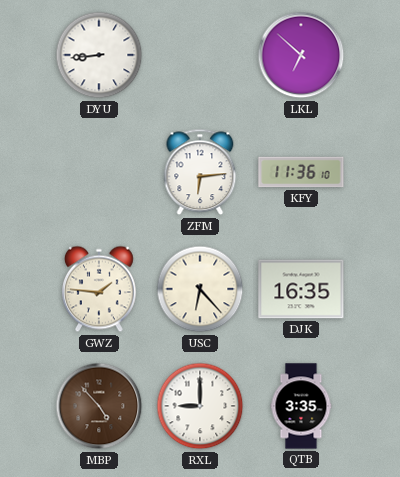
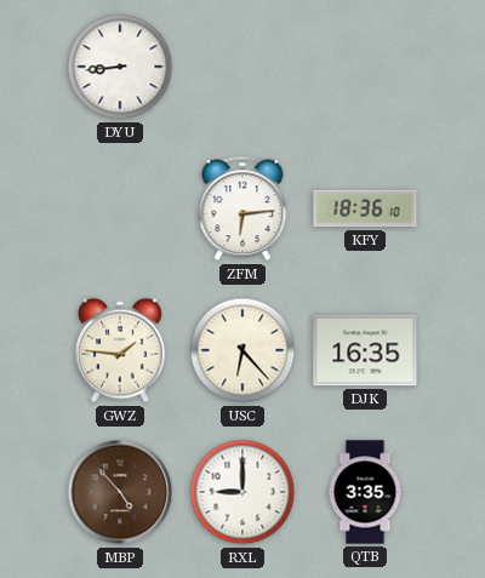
LKL: 6:52 -> none (301, 55)
KFY: 11:36 -> 18:36 (365, 208)
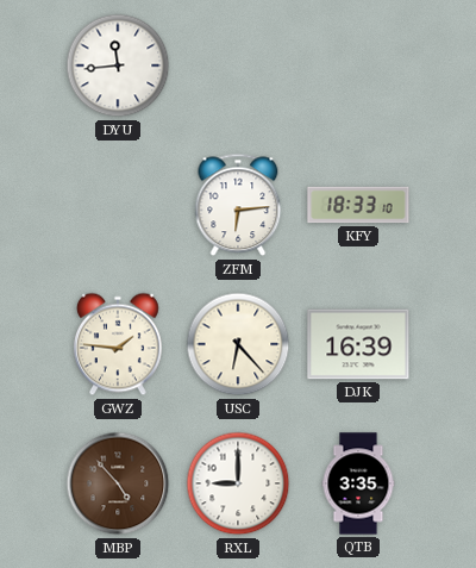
DYU: 8:44 -> 11:44 (118, 65)
KFY: 18:36 -> 18:33 (358, 205)
DJK: 16:35 -> 16:39 (358, 344)
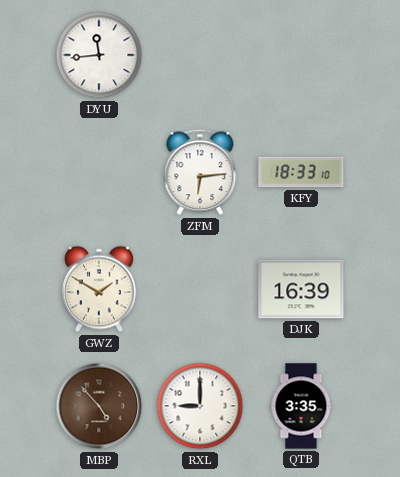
GWZ: 1:46 -> 1:50 (100, 289)
USC: 6:23 -> none (238, 344)
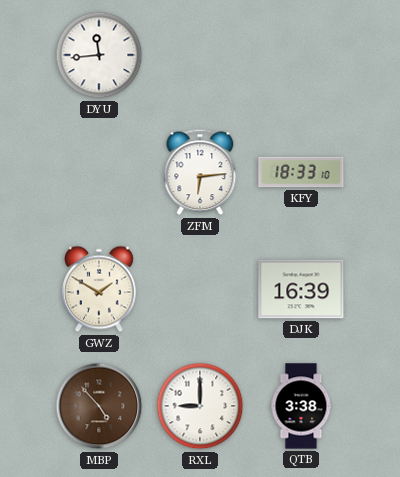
QTB: 3:35 -> 3:38 (301, 406)
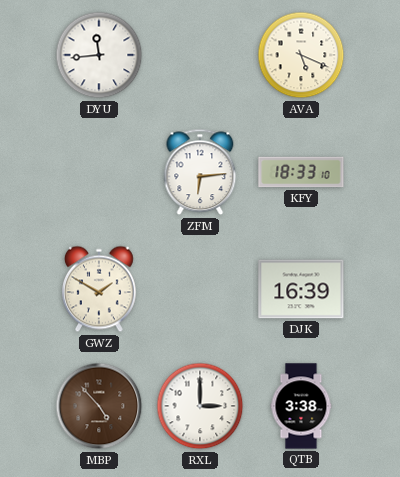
AVA: none -> 5:19 (301, 55)
RXL: 9:00 -> 3:00 (200, 406)
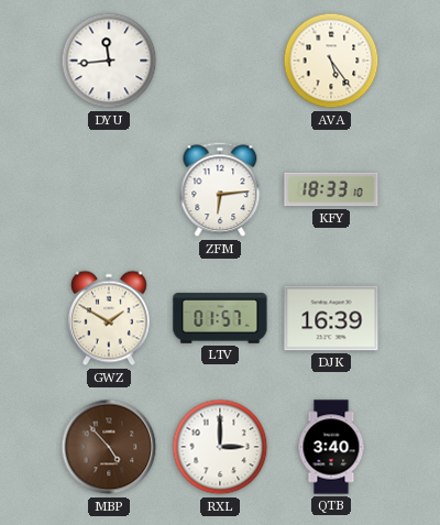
AVA: 5:19 -> 5:24 (331, 61)
LTV: none -> 01:57 (220, 318)
QTB: 3:38 -> 3:40 (331, 447)
